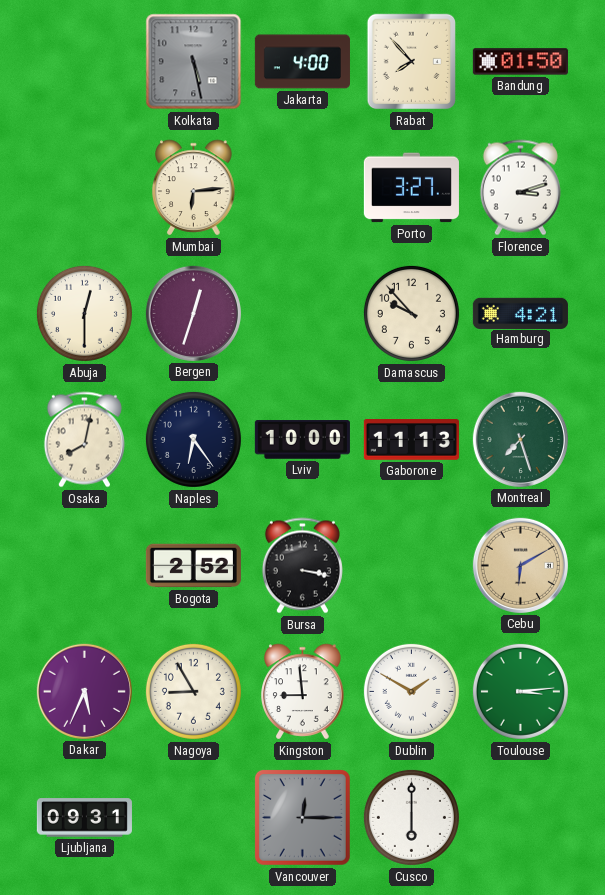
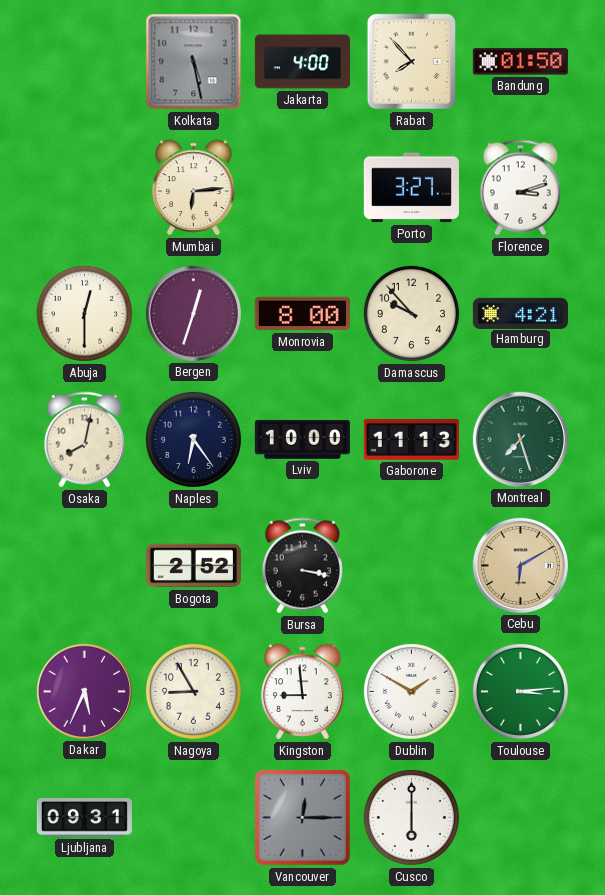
Monrovia: none -> 8:00 (302, 314)
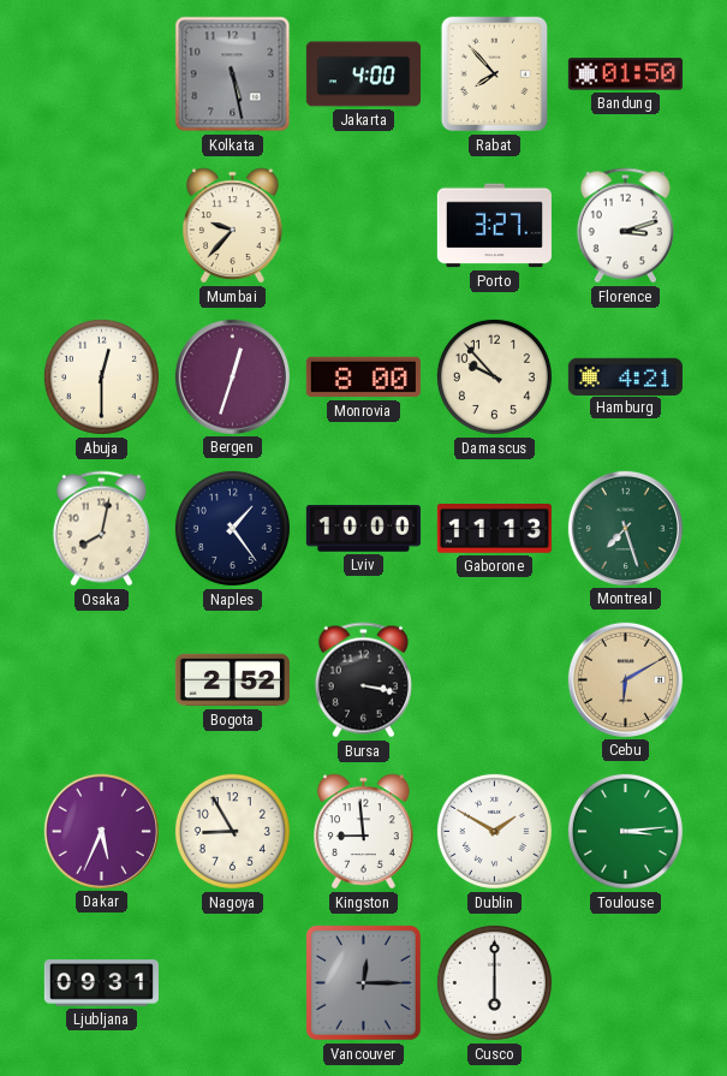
Mumbai: 6:14 -> 9:37 (233, 226)
Naples: 6:24 -> 1:24 (232, 528)
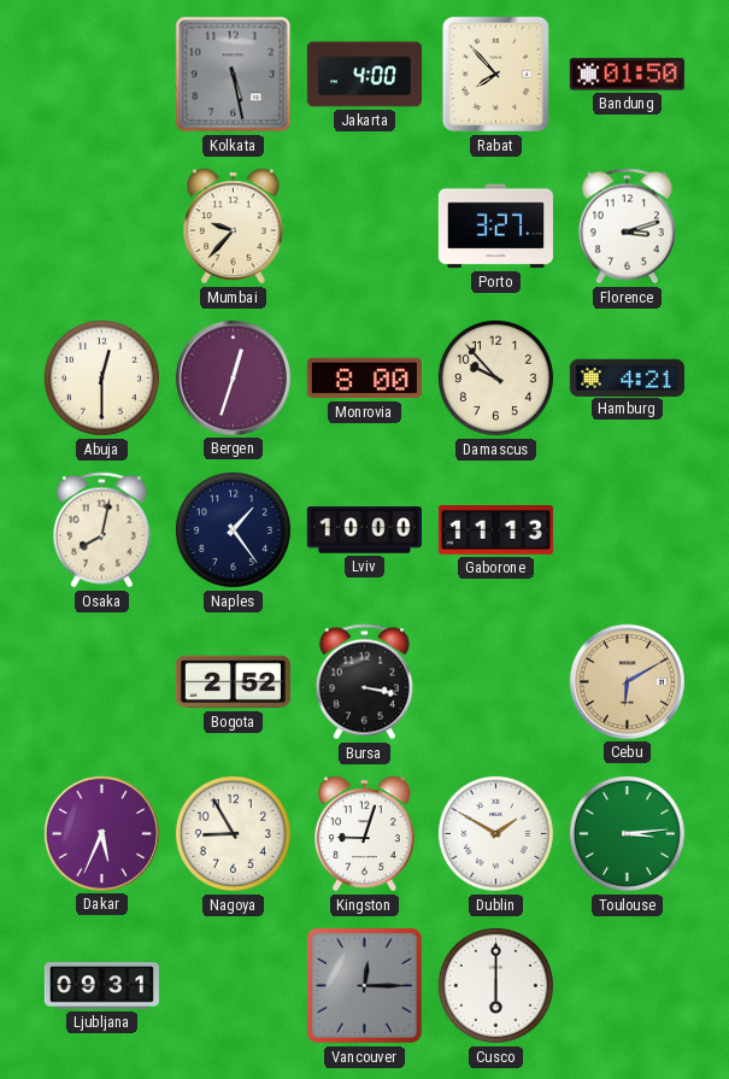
Montreal: 7:27 -> none (625, 528)
Kingston: 8:59 -> 9:03 (365, 834)
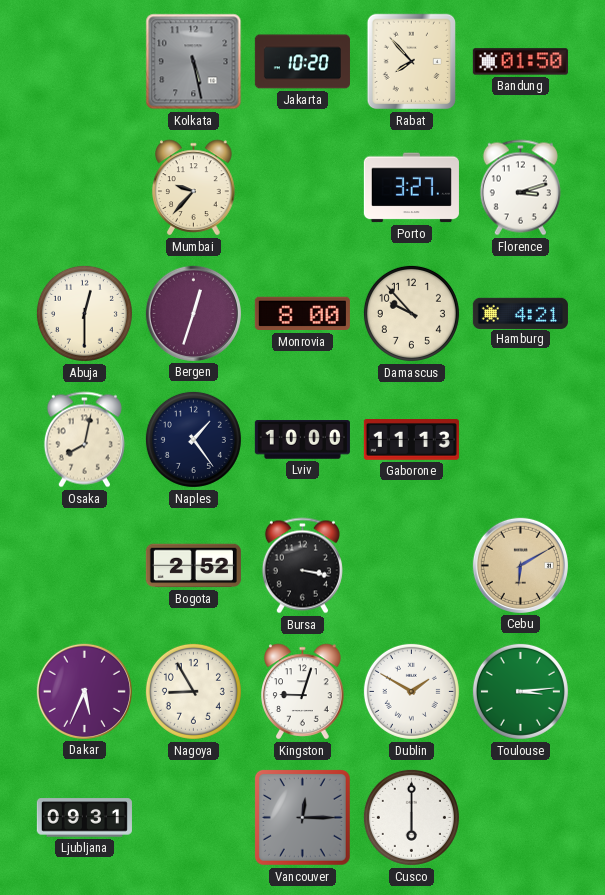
Jakarta: 4:00 -> 10:20 (302, 62)
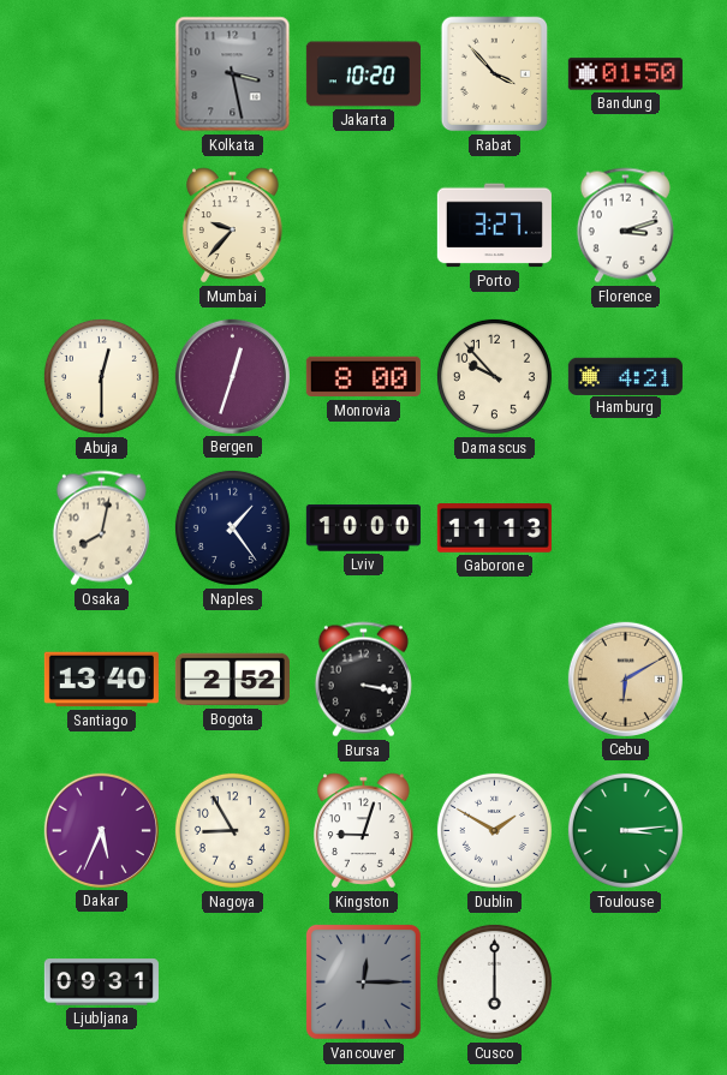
Kolkata: 5:28 -> 3:28 (233, 74)
Rabat: 7:53 -> 3:53 (494, 74)
Santiago: none -> 13:40 (101, 680)
